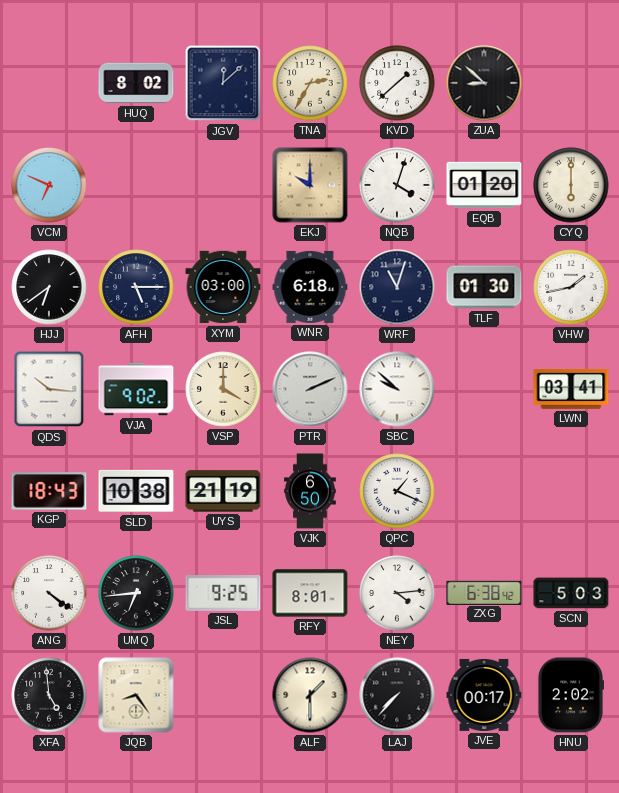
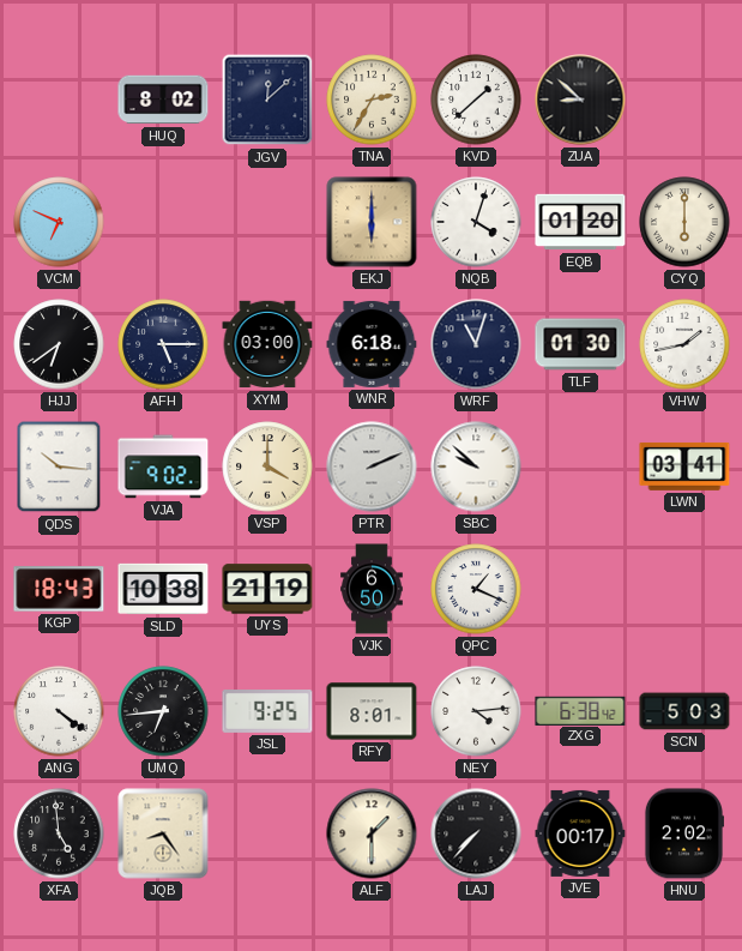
EKJ: 10:00 -> 6:00 (372, 222)
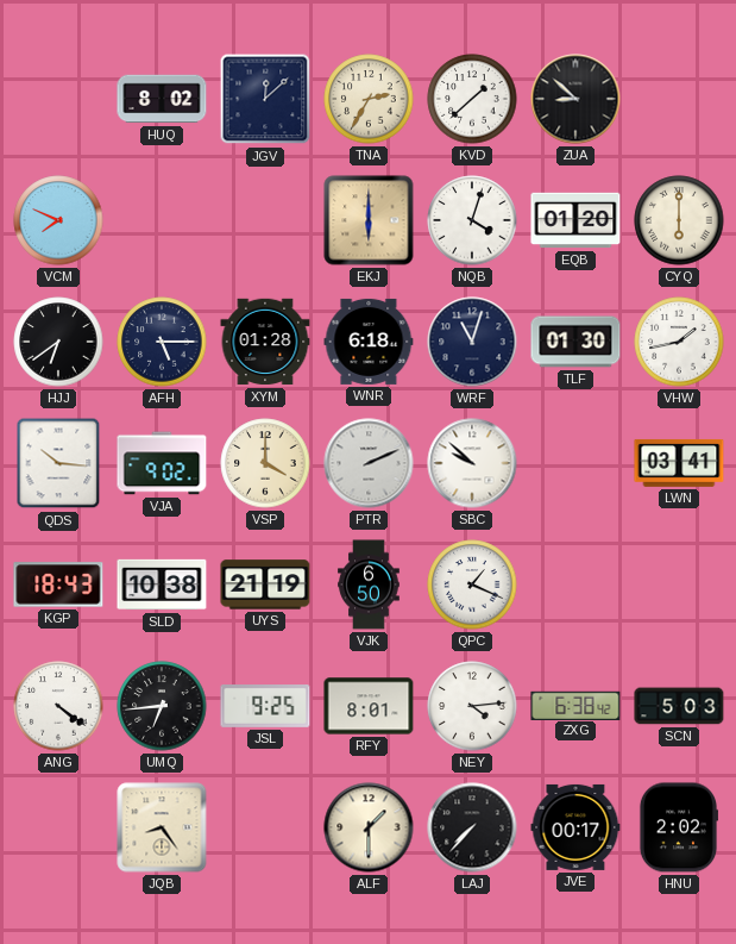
VCM: 6:49 -> 7:49 (58, 220)
XYM: 03:00 -> 01:28 (265, 342)
XFA: 4:59 -> none (59, 833)
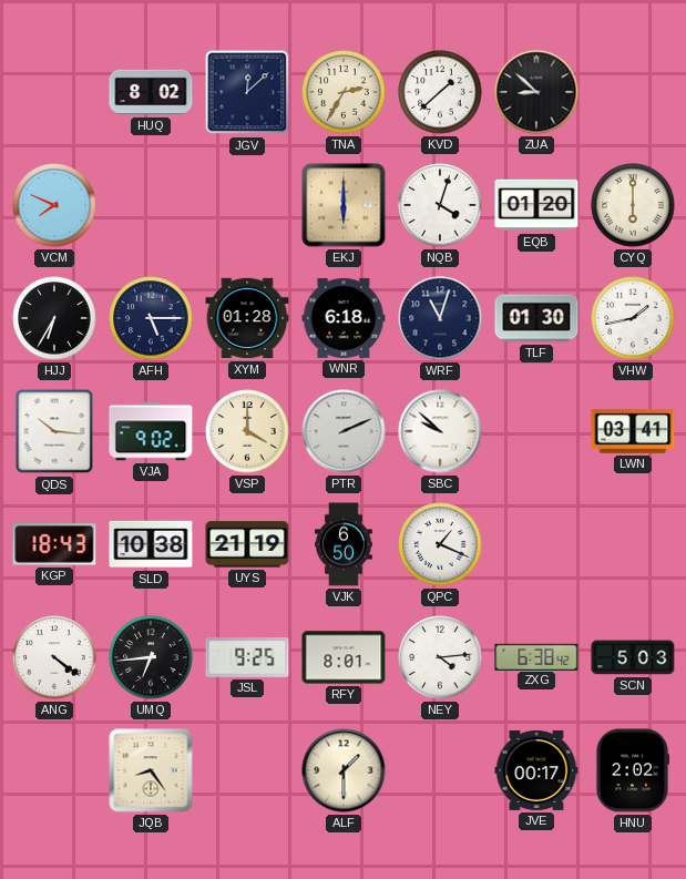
HJJ: 6:39 -> 6:35 (54, 318)
LAJ: 7:37 -> none (472, 827)
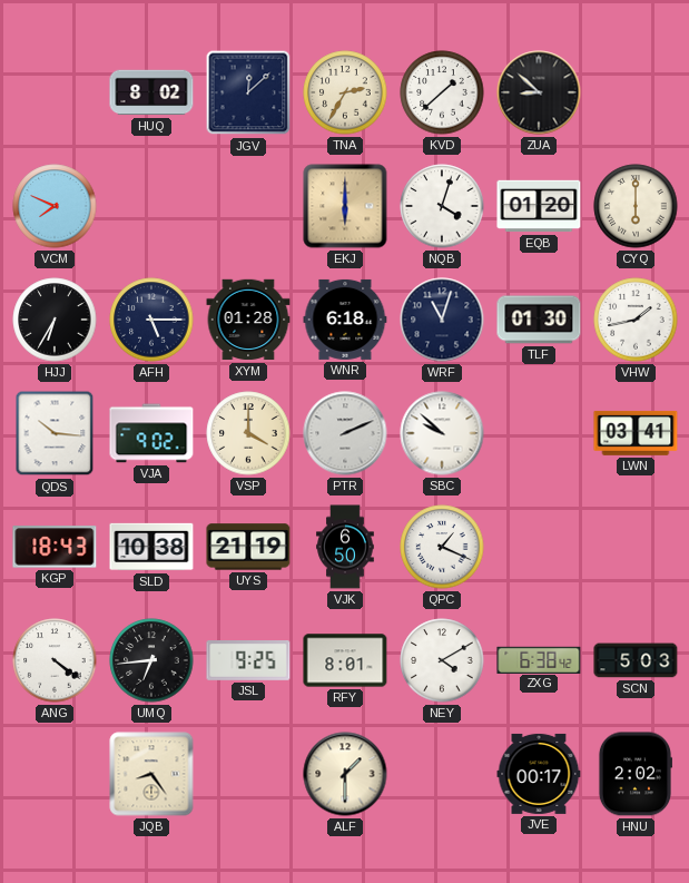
NEY: 4:14 -> 4:10 (442, 660)
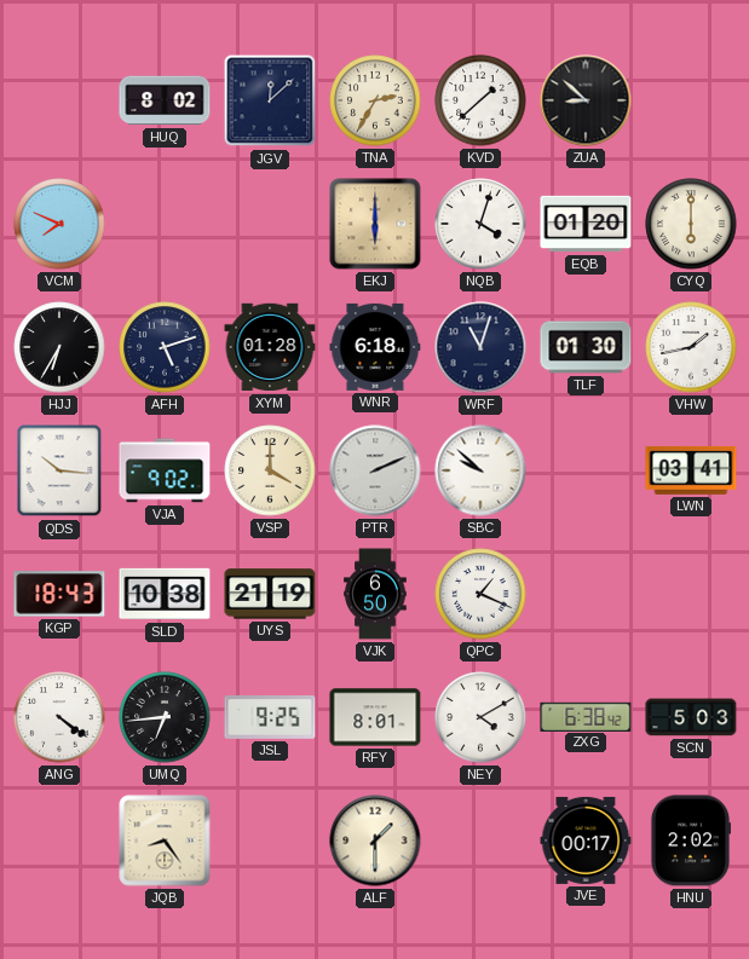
AFH: 5:15 -> 5:12 (165, 347)
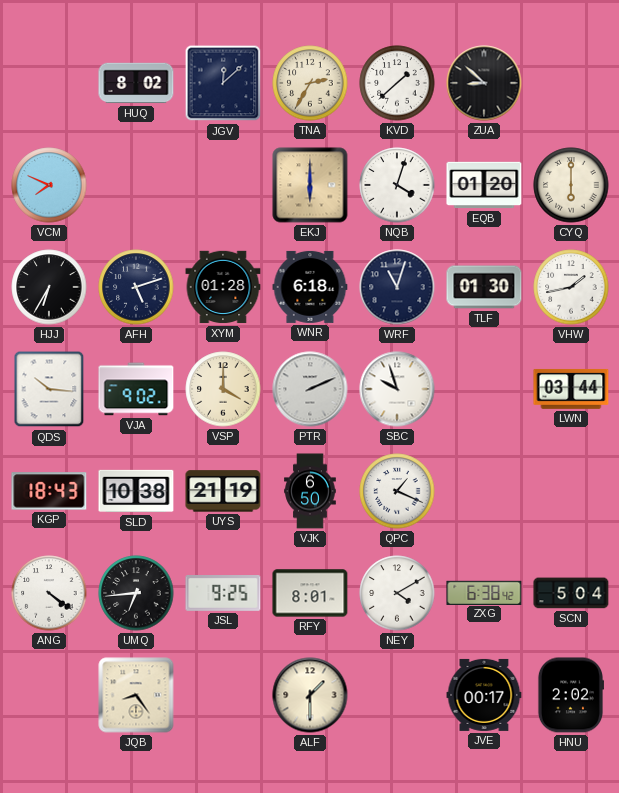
SBC: 9:52 -> 9:57 (397, 389)
LWN: 03:41 -> 03:44 (571, 389)
SCN: 5:03 -> 5:04 (571, 593)
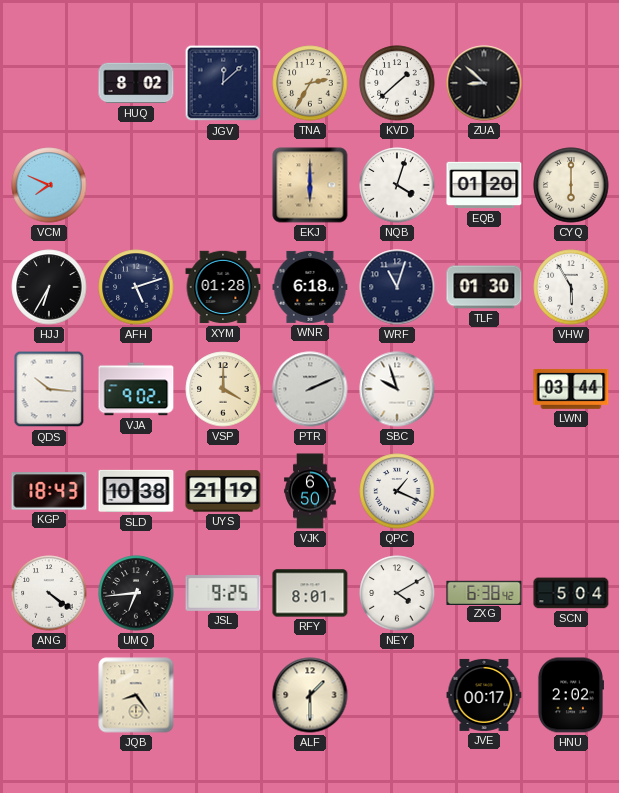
VHW: 1:43 -> 5:55 (571, 287)
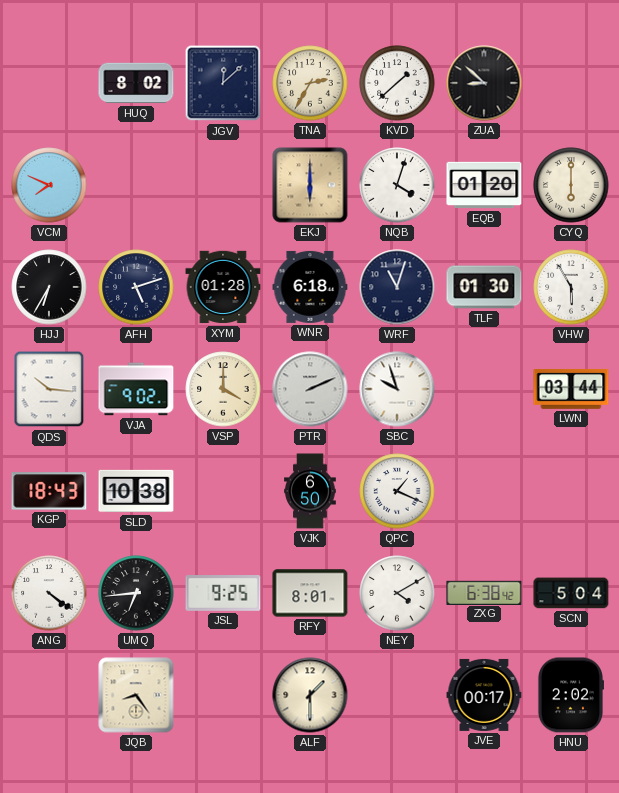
UYS: 21:19 -> none (223, 491)
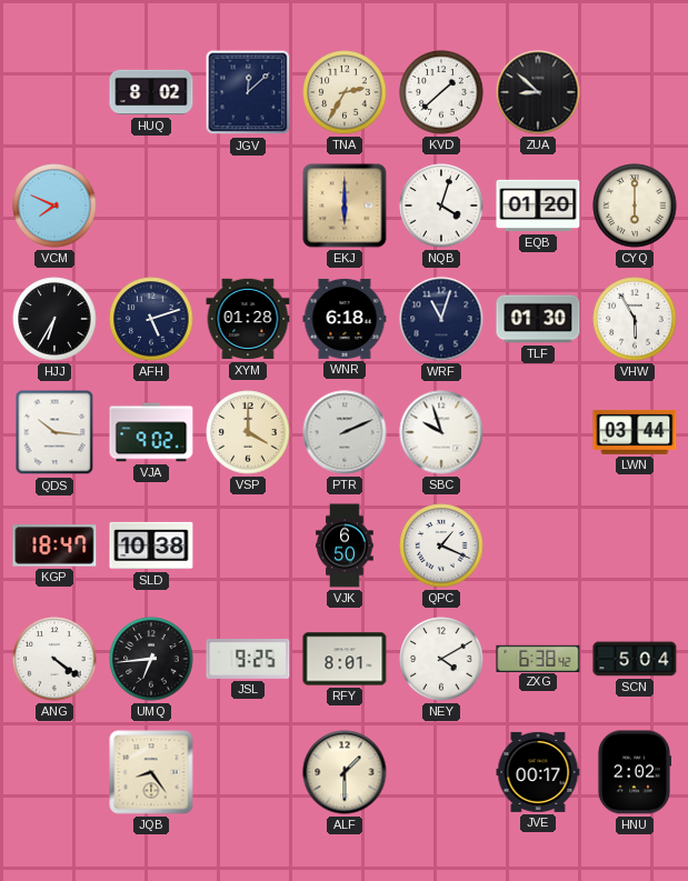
KGP: 18:43 -> 18:47 (54, 545)
